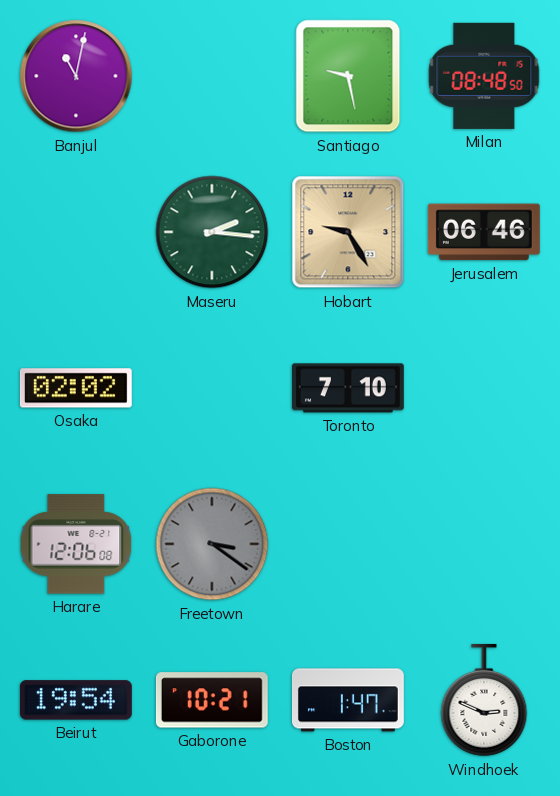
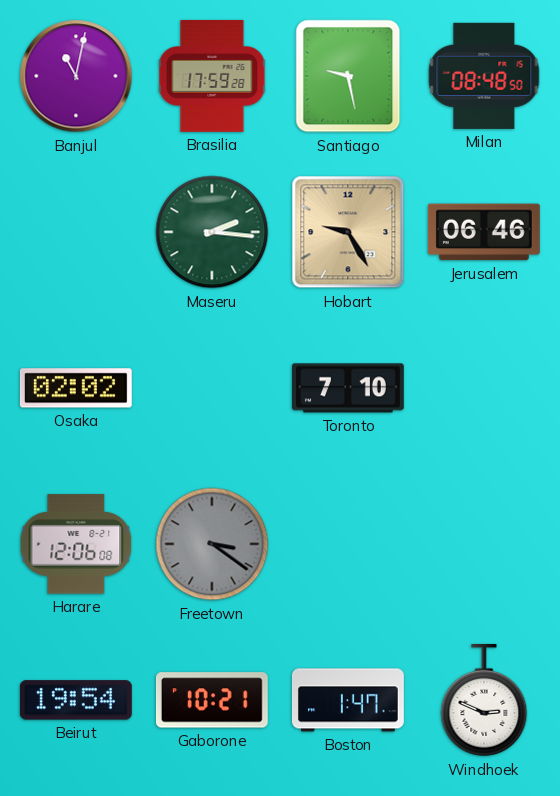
Brasilia: none -> 17:59 (212, 76)
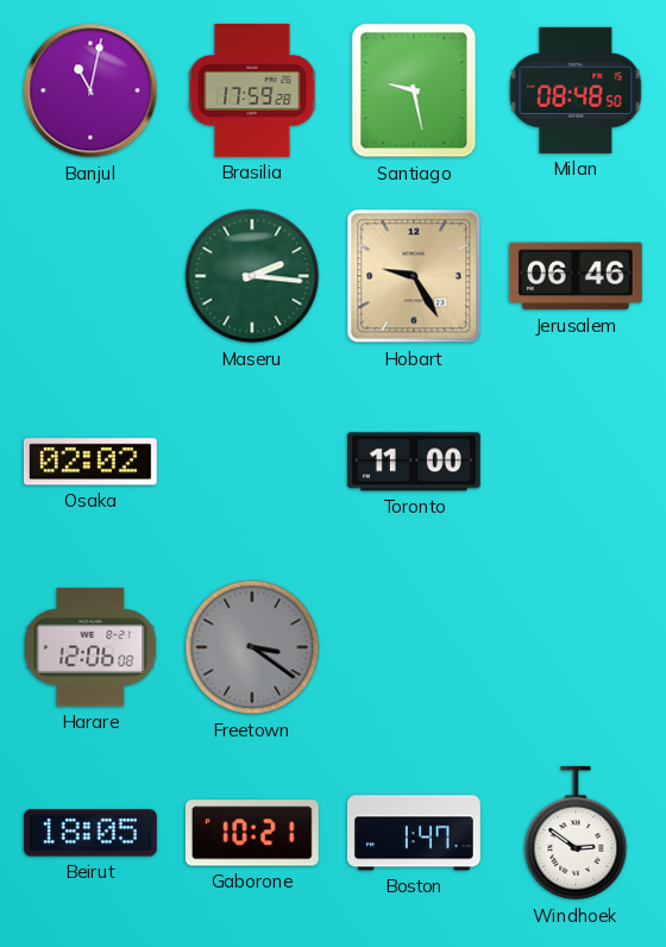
Toronto: 7:10 -> 11:00 (414, 462)
Beirut: 19:54 -> 18:05 (90, 833)
Windhoek: 2:49 -> 2:51 (576, 833)
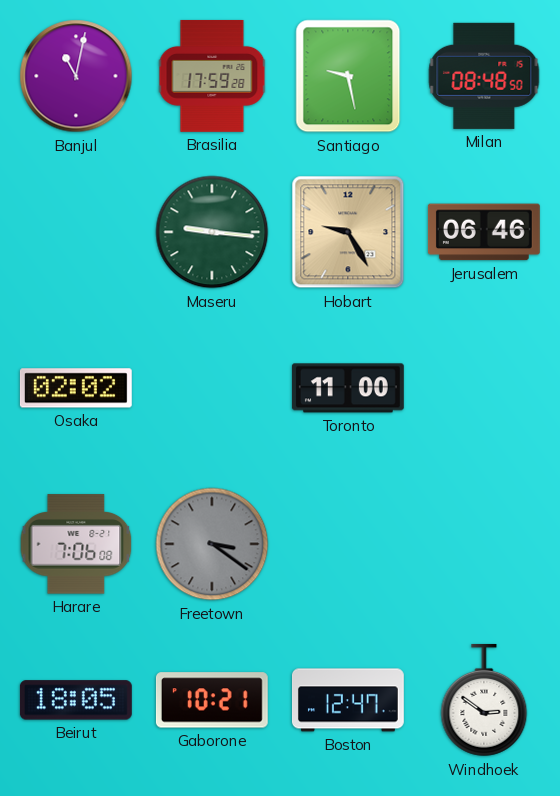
Maseru: 2:16 -> 9:16 (212, 232)
Harare: 12:06 -> 7:06 (76, 544)
Boston: 1:47 -> 12:47 (348, 700)
